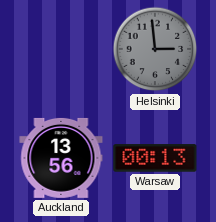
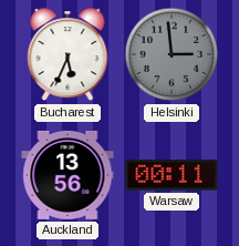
Bucharest: none -> 5:34 (67, 55)
Warsaw: 00:13 -> 00:11 (172, 175)
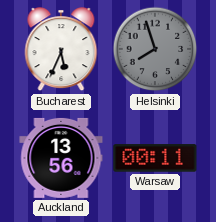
Helsinki: 2:59 -> 7:57 (155, 49)
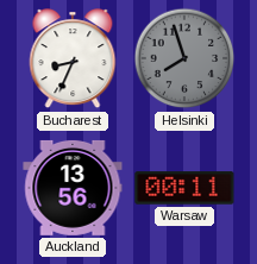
Bucharest: 5:34 -> 8:34 (73, 59)
